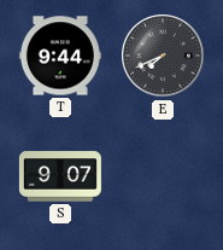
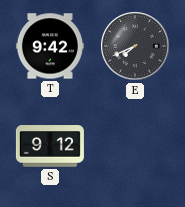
T: 9:44 -> 9:42 (50, 46)
S: 9:07 -> 9:12 (50, 146)
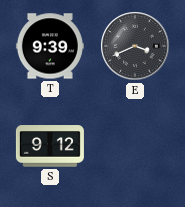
T: 9:42 -> 9:39 (50, 46)
E: 7:41 -> 3:41 (135, 46)
